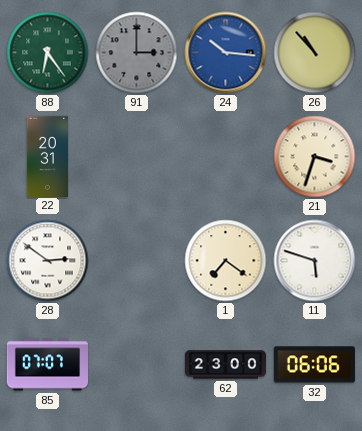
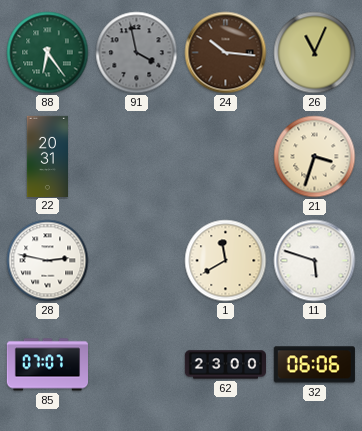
91: 3:00 -> 3:58 (137, 53)
24 dial: blue -> brown (226, 53)
26: 10:53 -> 11:04 (315, 53)
28: 2:51 -> 2:47 (48, 261)
1: 7:21 -> 11:40 (226, 261)
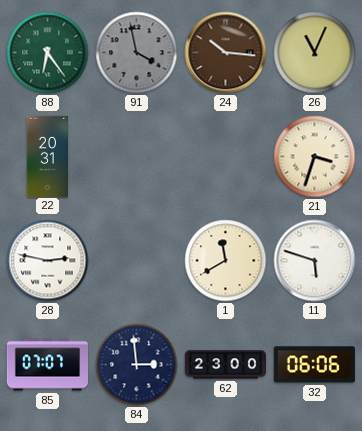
84: none -> 2:59 (137, 365)
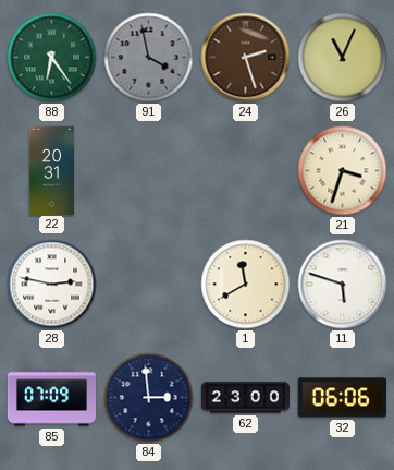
24: 10:16 -> 2:27 (246, 58)
85: 07:07 -> 07:09 (51, 398)
